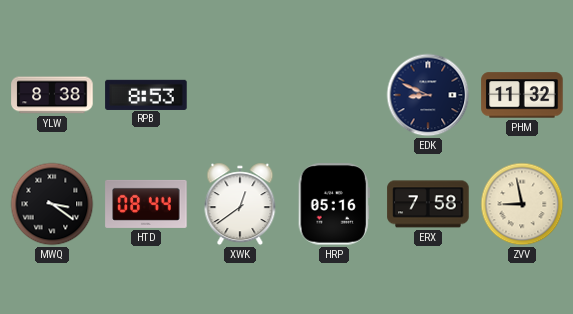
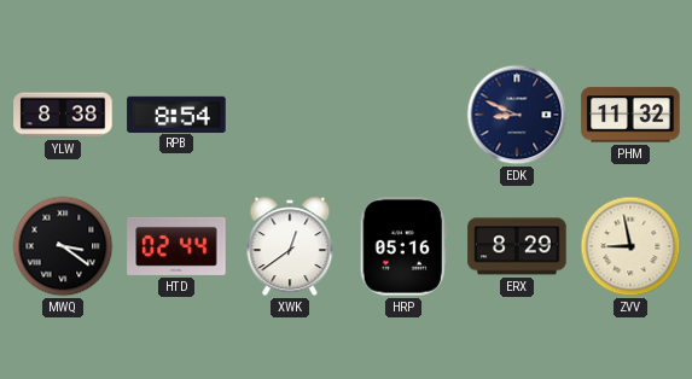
RPB: 8:53 -> 8:54 (176, 113)
HTD: 08:44 -> 02:44 (176, 246)
ERX: 7:58 -> 8:29 (517, 246)
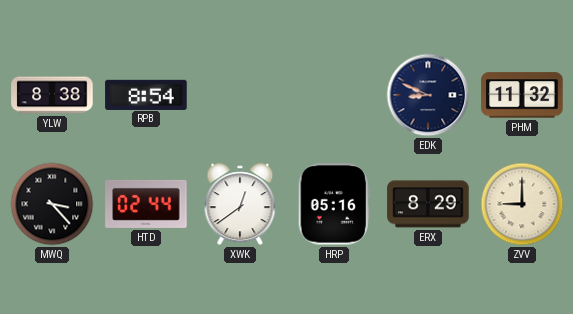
MWQ: 3:21 -> 3:23 (52, 204)
ZVV: 8:58 -> 9:00 (522, 204)
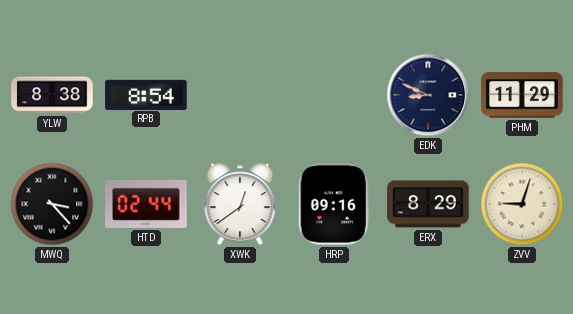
PHM: 11:32 -> 11:29 (522, 95)
HRP: 05:16 -> 09:16 (334, 204)
ZVV: 9:00 -> 9:03 (522, 204)
